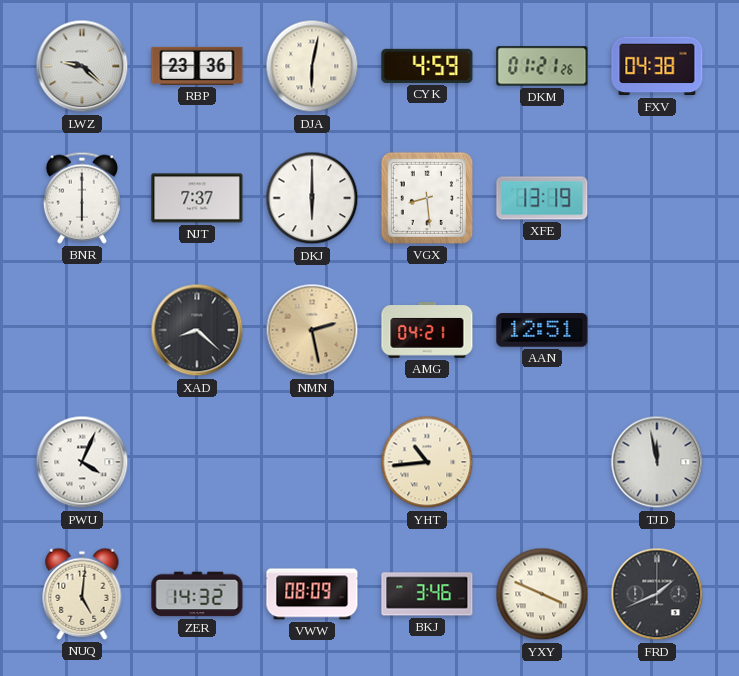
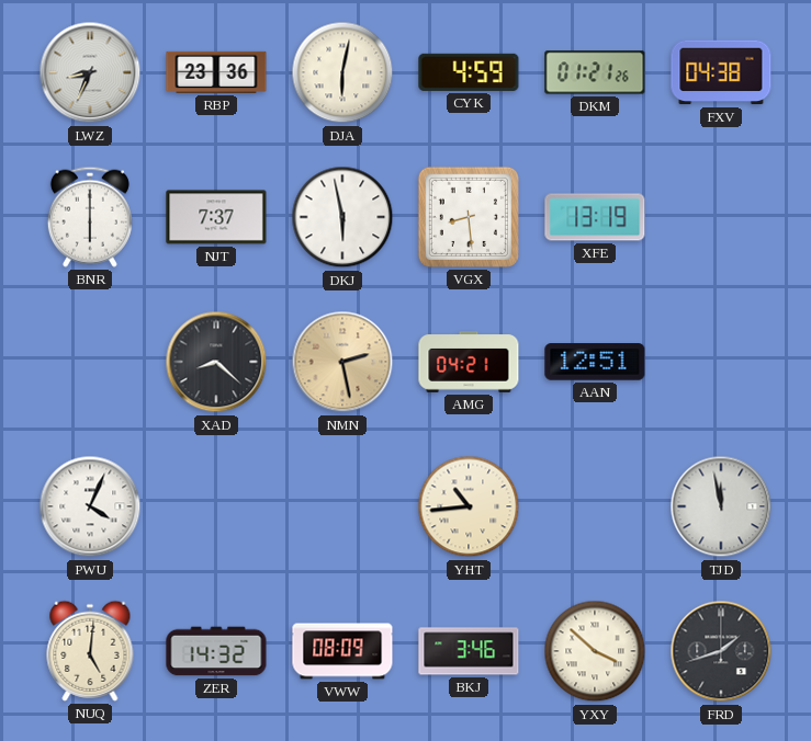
LWZ: 9:22 -> 8:34 (90, 72)
DKJ: 6:00 -> 5:58 (342, 217)
YXY: 3:49 -> 3:52 (595, 651)
FRD: 1:41 -> 1:42 (721, 651)
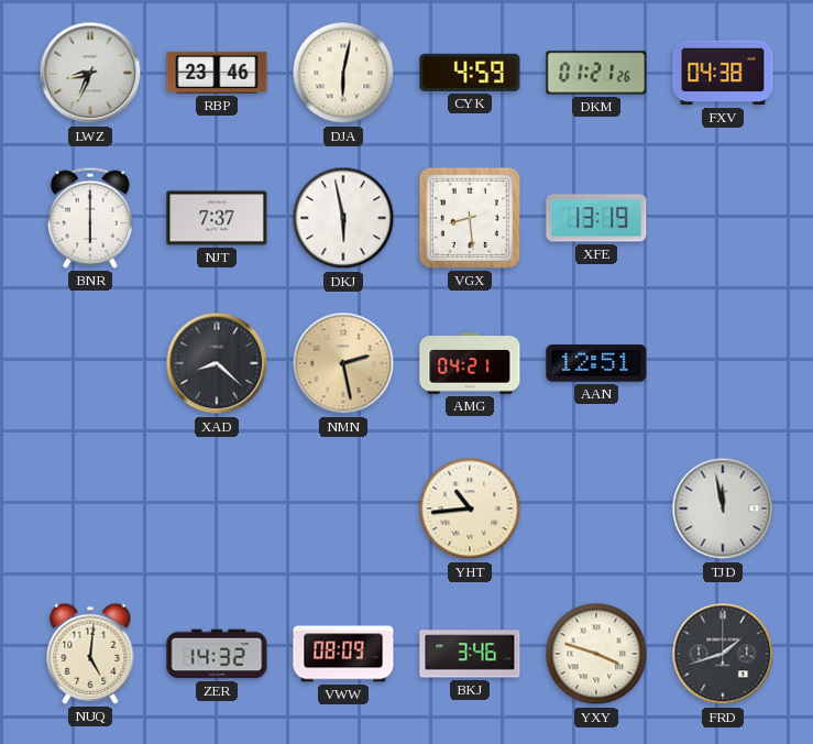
RBP: 23:36 -> 23:46 (217, 73)
PWU: 4:04 -> none (90, 506)
YXY: 3:52 -> 3:48 (596, 654)
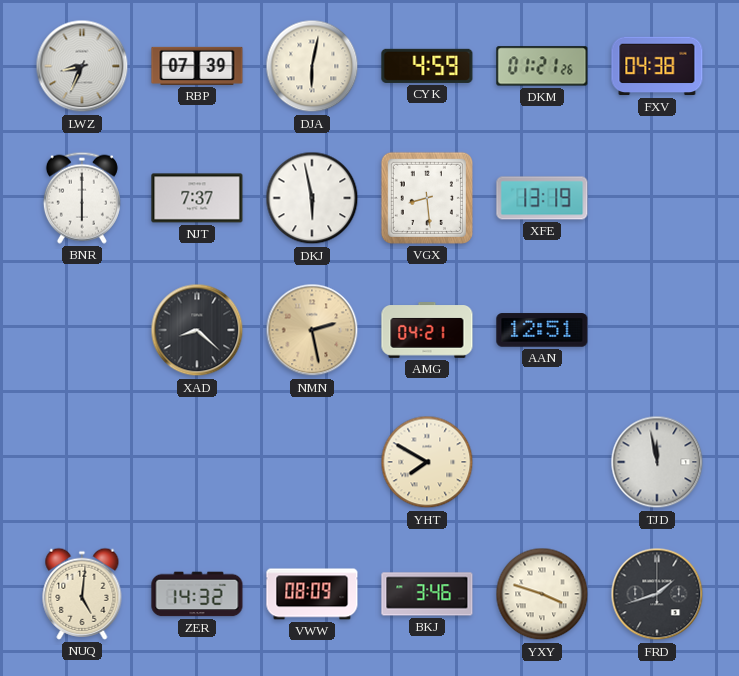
RBP: 23:46 -> 07:39 (197, 66)
YHT: 10:44 -> 7:50 (427, 462)
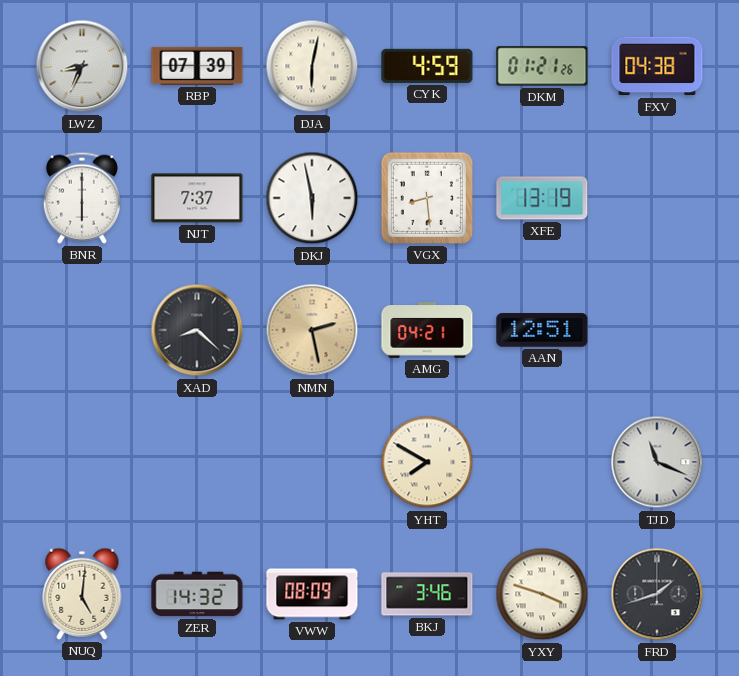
TJD: 11:58 -> 11:19 (657, 462)
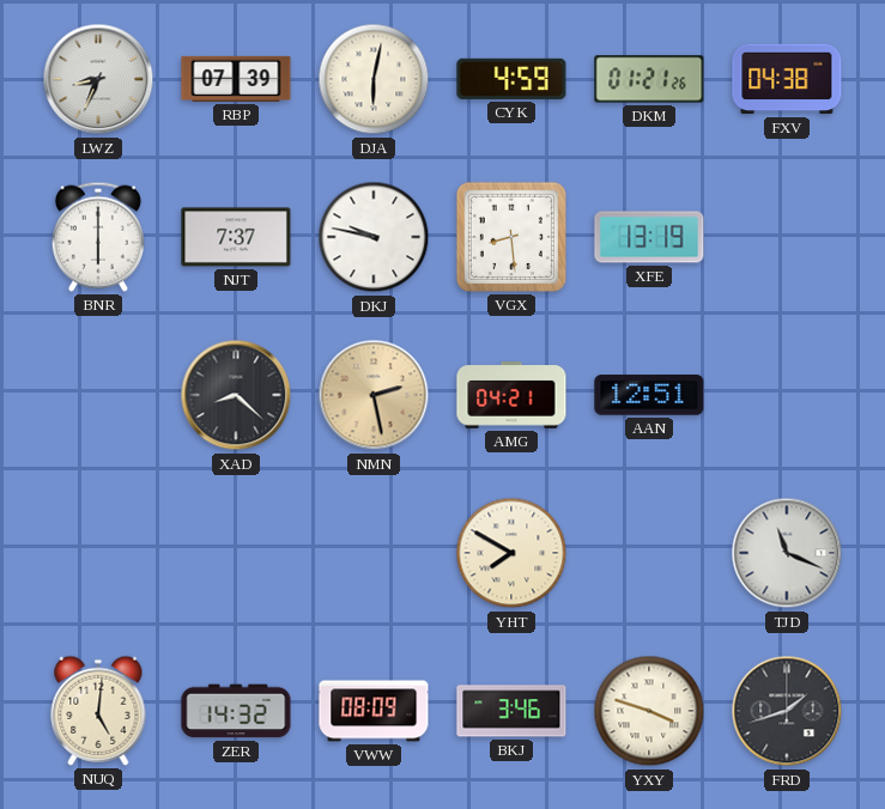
DKJ: 5:58 -> 9:47 (374, 237)
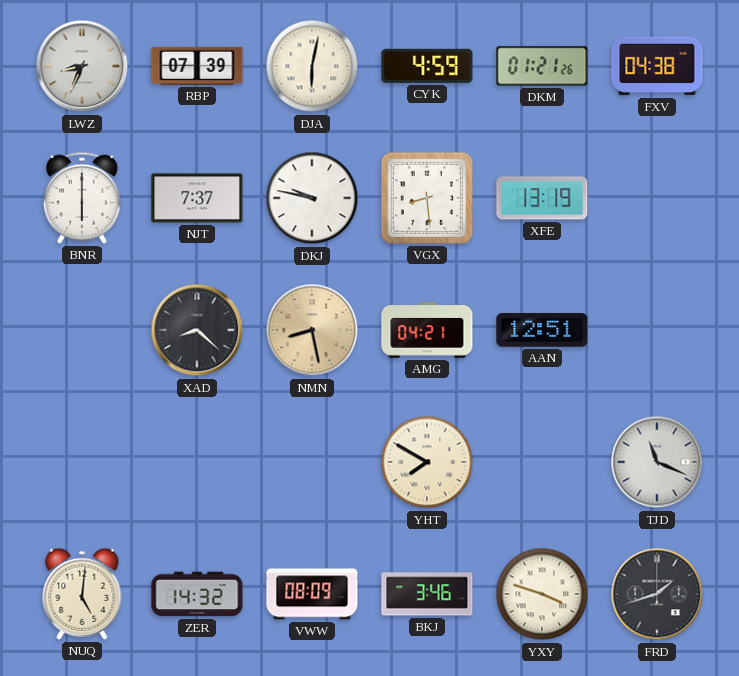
NMN: 2:28 -> 8:28 (312, 330)
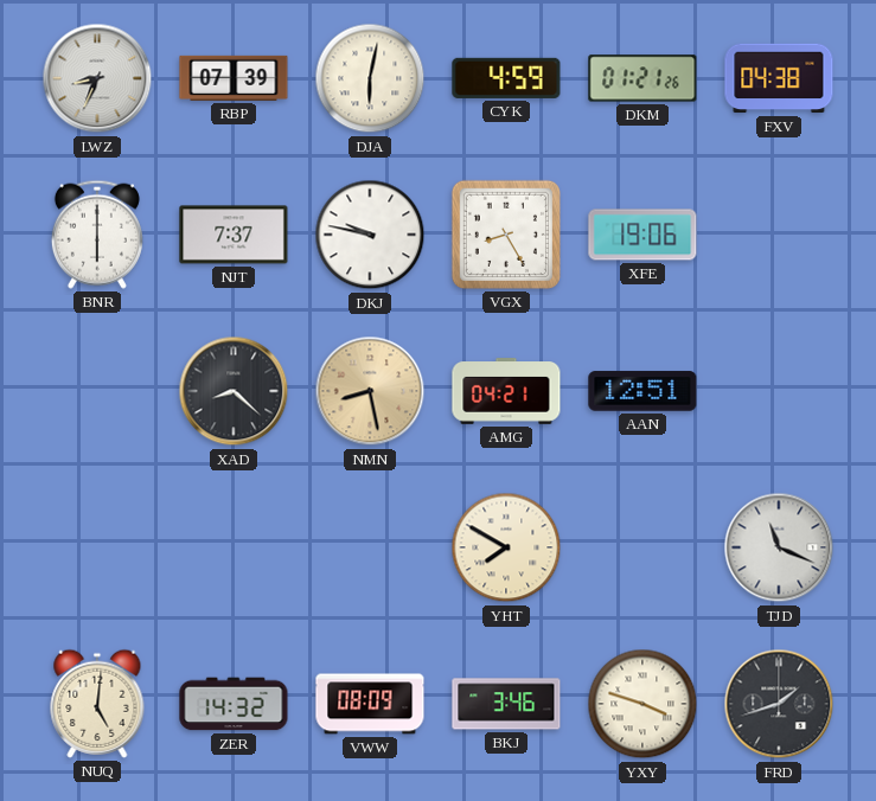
VGX: 8:29 -> 8:25 (506, 235)
XFE: 13:19 -> 19:06 (642, 235)
